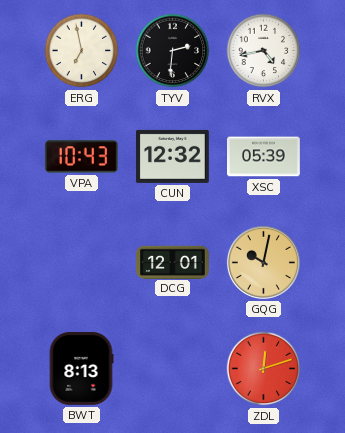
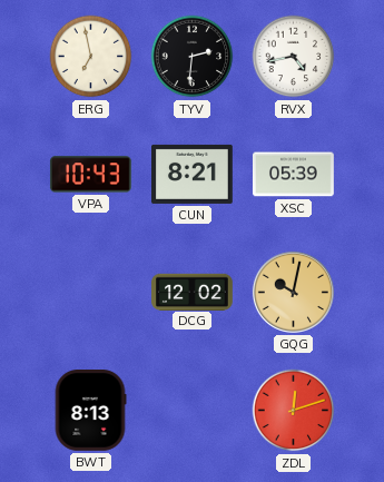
CUN: 12:32 -> 8:21 (193, 174)
DCG: 12:01 -> 12:02 (193, 292)
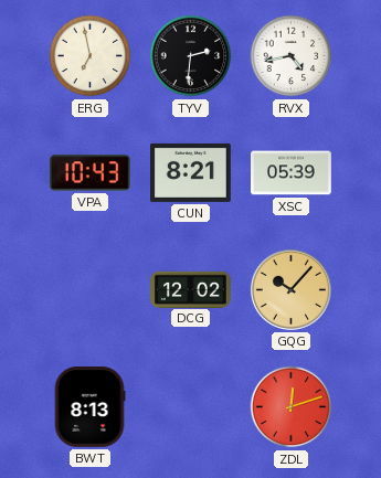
GQG: 10:02 -> 10:07 (290, 289)
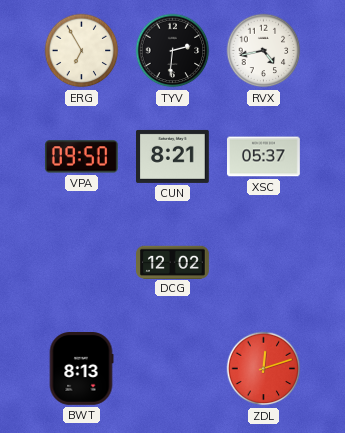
ERG: 6:58 -> 6:55 (82, 51)
VPA: 10:43 -> 09:50 (81, 157)
XSC: 05:39 -> 05:37 (264, 157)
GQG: 10:07 -> none (290, 289)
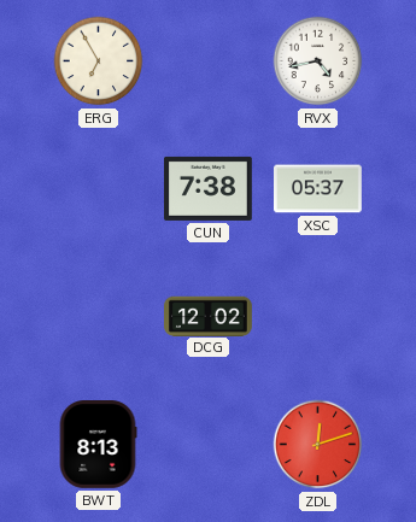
TYV: 2:31 -> none (173, 51)
VPA: 09:50 -> none (81, 157)
CUN: 8:21 -> 7:38 (209, 188)
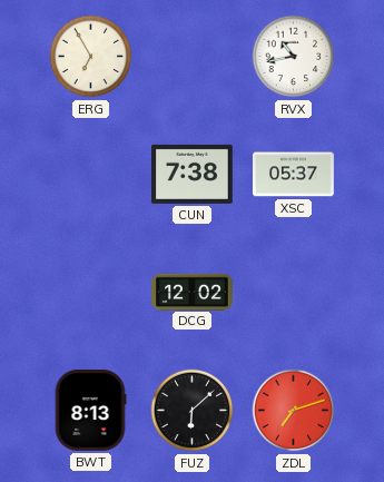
RVX: 4:43 -> 10:43 (294, 57)
FUZ: none -> 6:08 (193, 411)
ZDL: 12:12 -> 7:12 (294, 411)
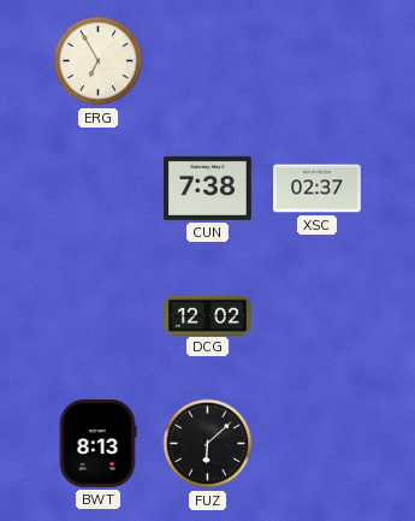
RVX: 10:43 -> none (294, 57)
XSC: 05:37 -> 02:37 (318, 189)
ZDL: 7:12 -> none (294, 411)
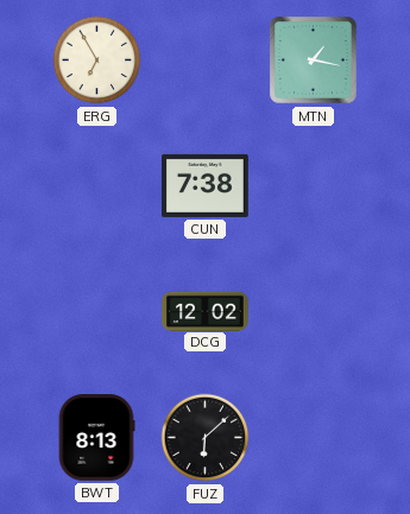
MTN: none -> 1:17 (314, 61)
XSC: 02:37 -> none (318, 189)
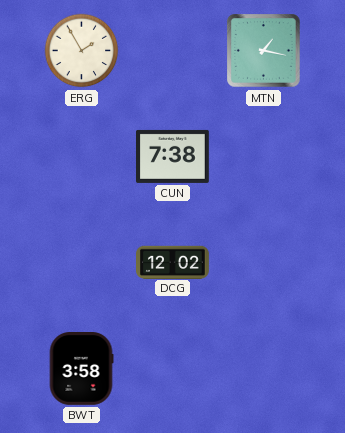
ERG: 6:55 -> 1:55 (82, 51)
BWT: 8:13 -> 3:58 (81, 369)
FUZ: 6:08 -> none (206, 438)
